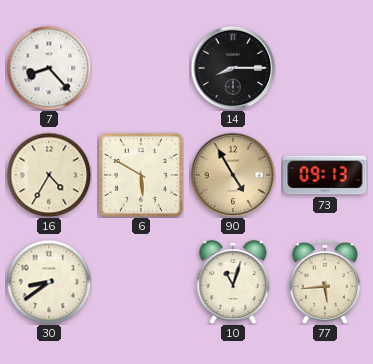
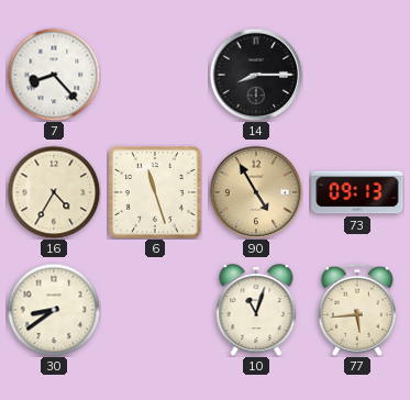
6: 5:50 -> 11:27 (156, 193)
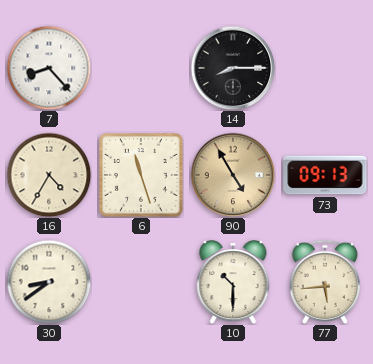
10: 11:03 -> 10:30 (233, 282)
